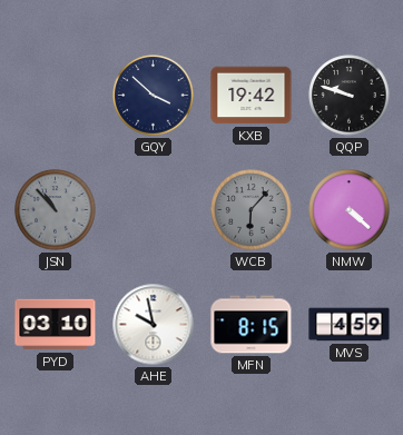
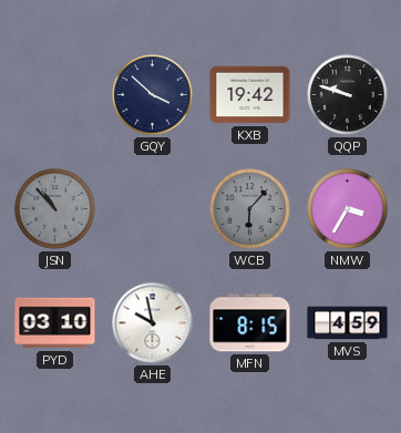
NMW: 4:22 -> 3:35 (348, 209)
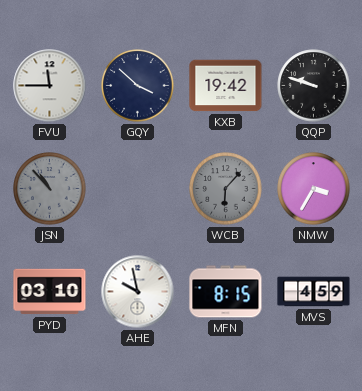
FVU: none -> 11:45 (50, 86)
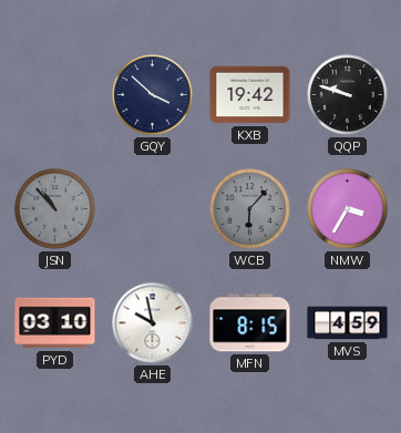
FVU: 11:45 -> none (50, 86)
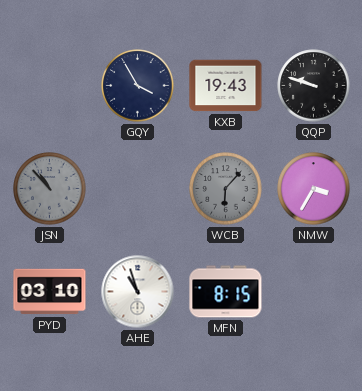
GQY: 3:52 -> 3:55 (138, 86)
KXB: 19:42 -> 19:43 (226, 86)
AHE: 9:58 -> 10:57 (138, 292)
MVS: 4:59 -> none (348, 323)
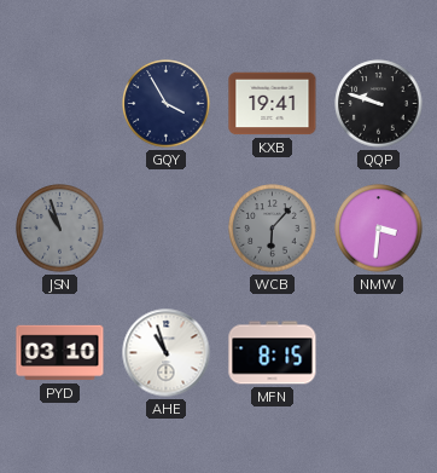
KXB: 19:43 -> 19:41 (273, 104)
JSN: 10:53 -> 10:57 (60, 229)
NMW: 3:35 -> 3:31 (379, 229)
